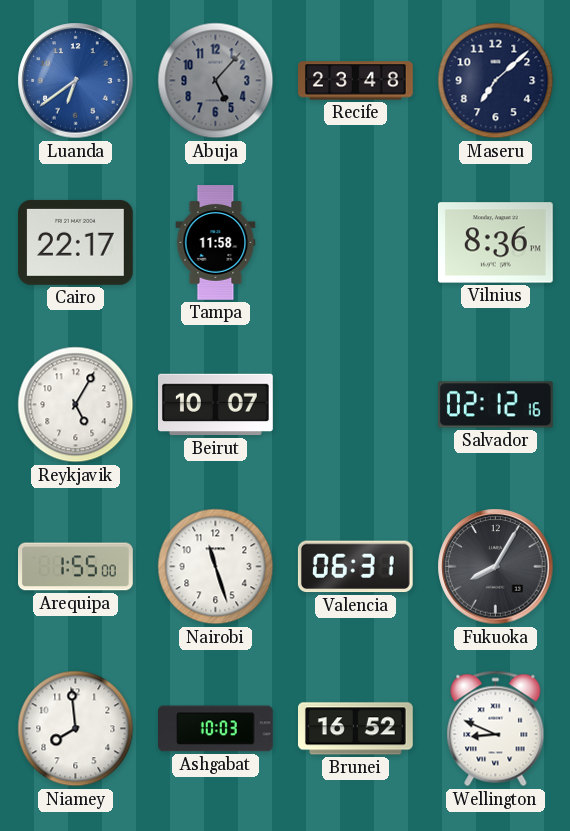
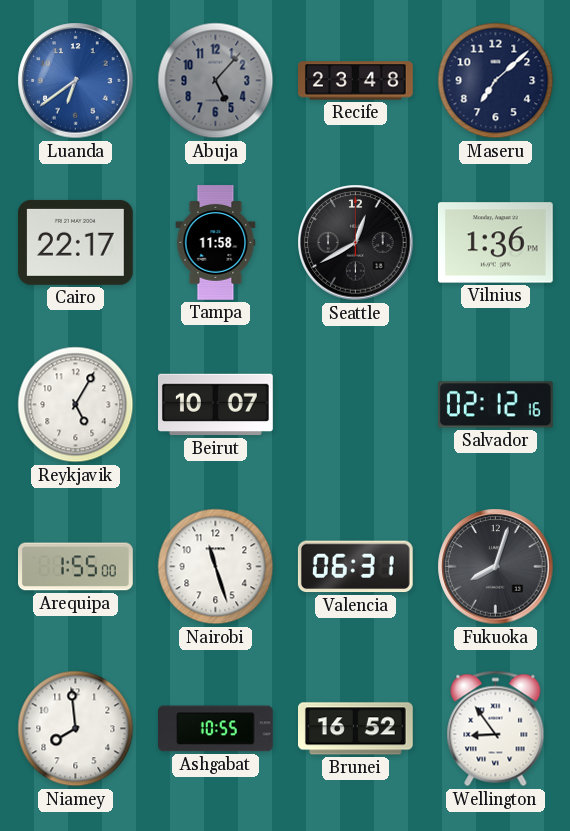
Seattle: none -> 12:40 (356, 243)
Vilnius: 8:36 -> 1:36 (496, 243)
Fukuoka: 8:05 -> 8:03 (496, 567)
Ashgabat: 10:03 -> 10:55 (216, 729)
Wellington: 8:49 -> 8:54 (496, 729)
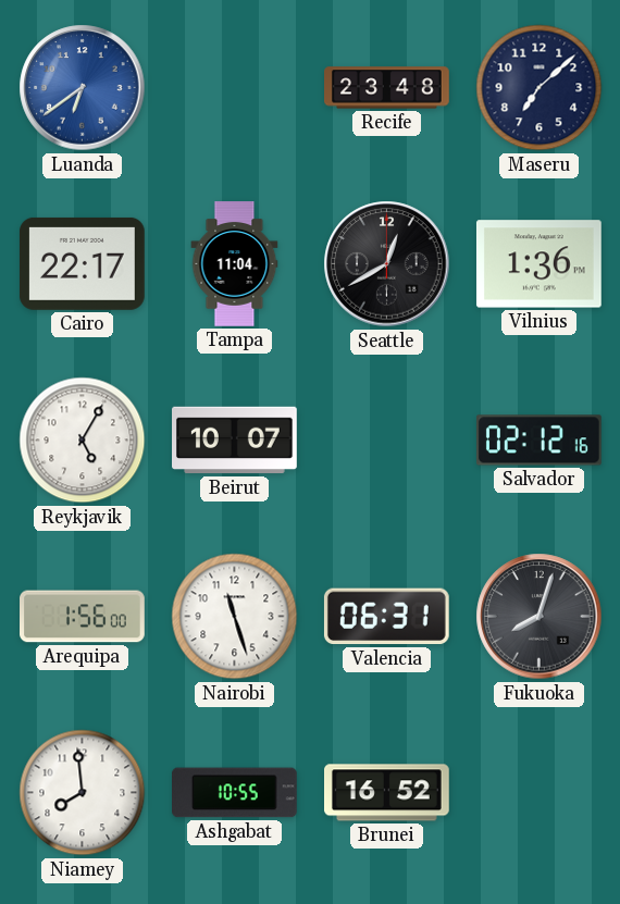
Abuja: 5:07 -> none (216, 81)
Tampa: 11:58 -> 11:04 (235, 264)
Arequipa: 1:55 -> 1:56 (83, 617)
Wellington: 8:54 -> none (496, 729)
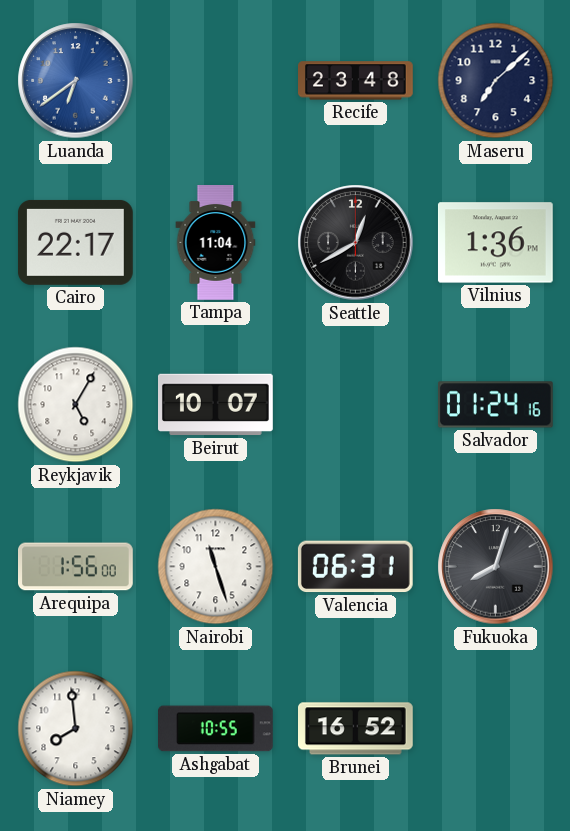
Salvador: 02:12 -> 01:24 (495, 405)
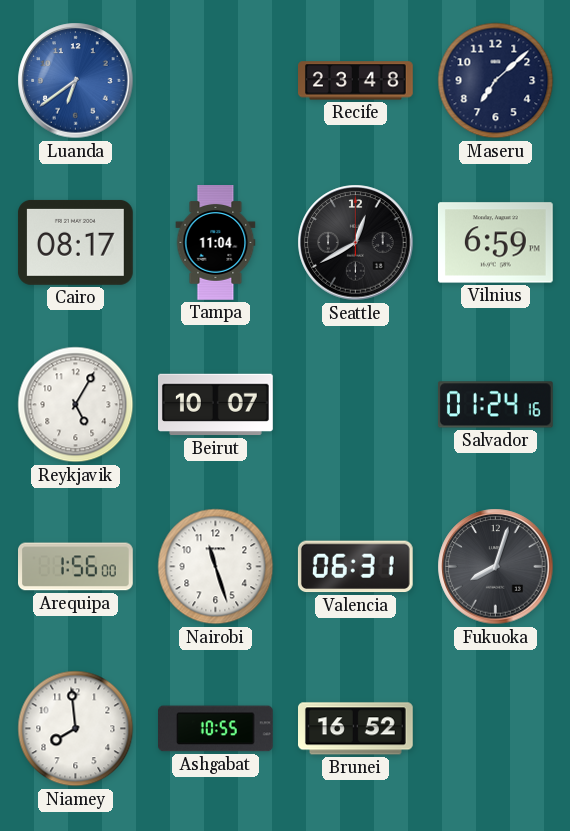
Cairo: 22:17 -> 08:17 (75, 242)
Vilnius: 1:36 -> 6:59 (496, 243)
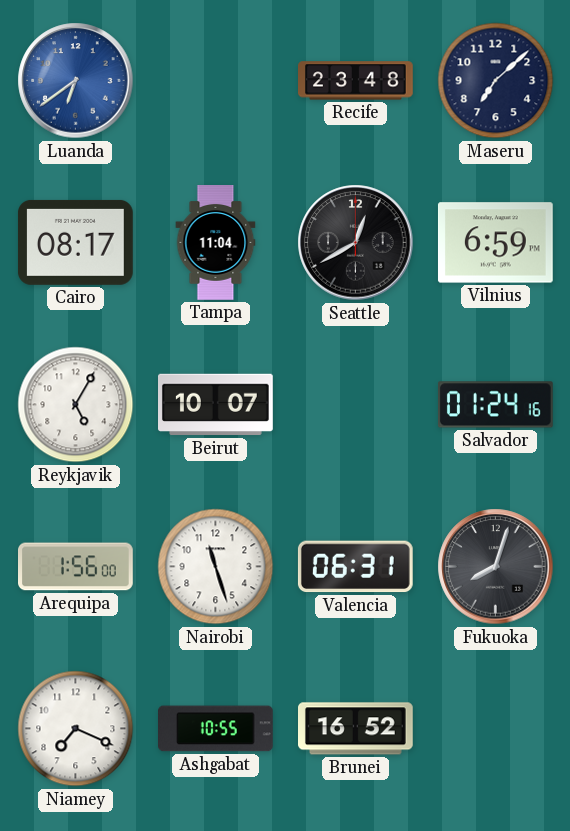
Niamey: 7:59 -> 7:19 (76, 729)
